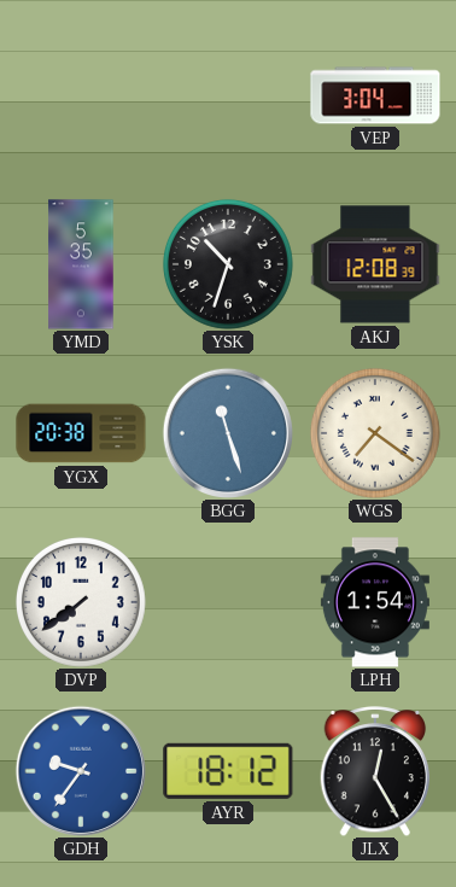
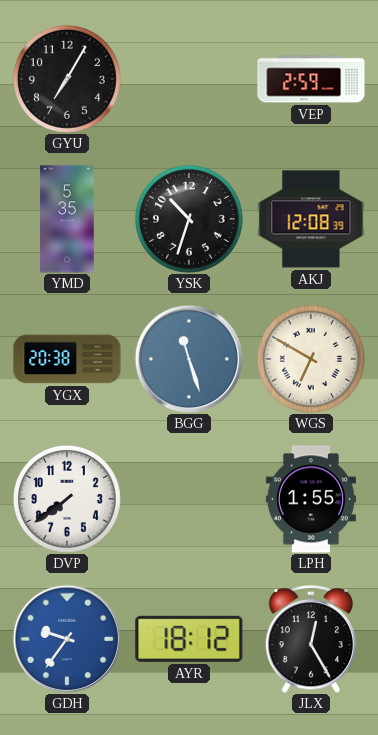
GYU: none -> 7:05 (67, 79)
VEP: 3:04 -> 2:59 (311, 79)
WGS: 7:21 -> 6:50 (311, 359)
LPH: 1:54 -> 1:55 (311, 499)
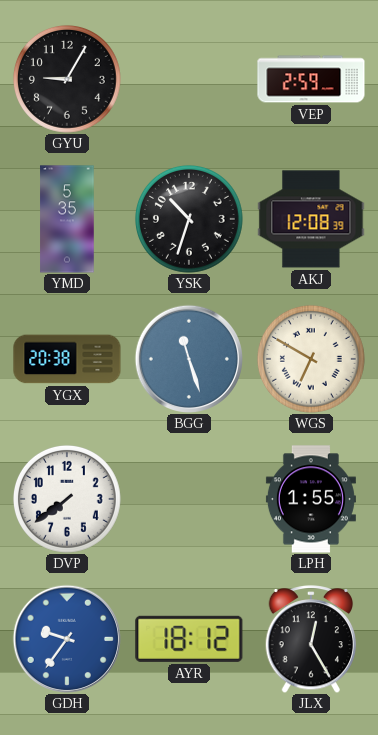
GYU: 7:05 -> 9:05 (67, 79)
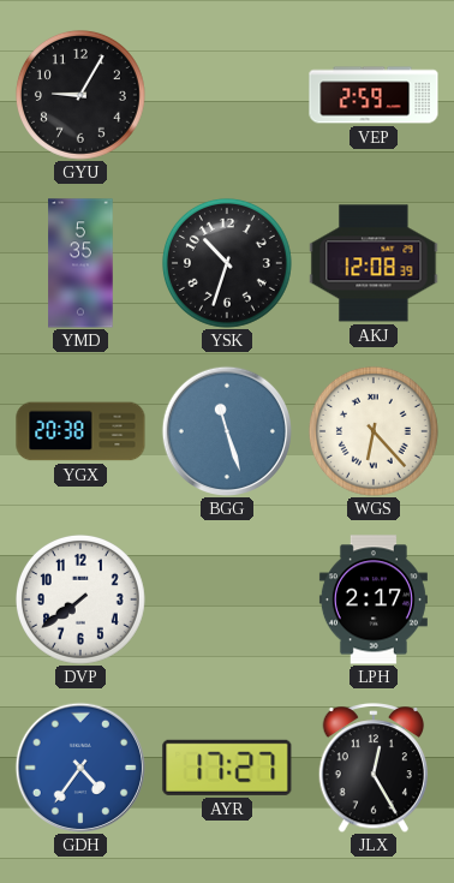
WGS: 6:50 -> 6:23 (374, 431)
LPH: 1:55 -> 2:17 (374, 599)
GDH: 9:36 -> 4:36 (79, 766)
AYR: 18:12 -> 17:27 (227, 768)
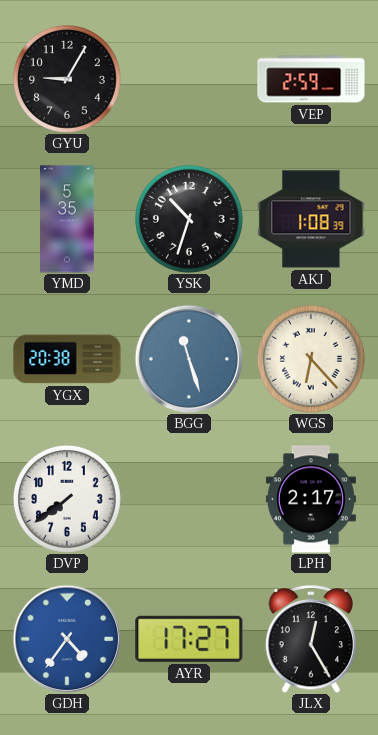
AKJ: 12:08 -> 1:08 (311, 219)
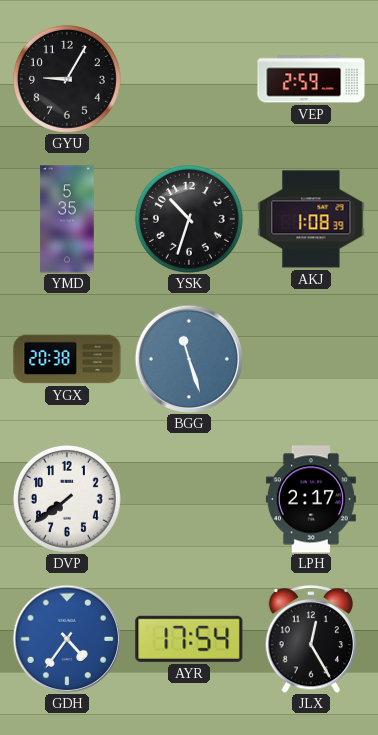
WGS: 6:23 -> none (311, 359)
AYR: 17:27 -> 17:54 (189, 639)
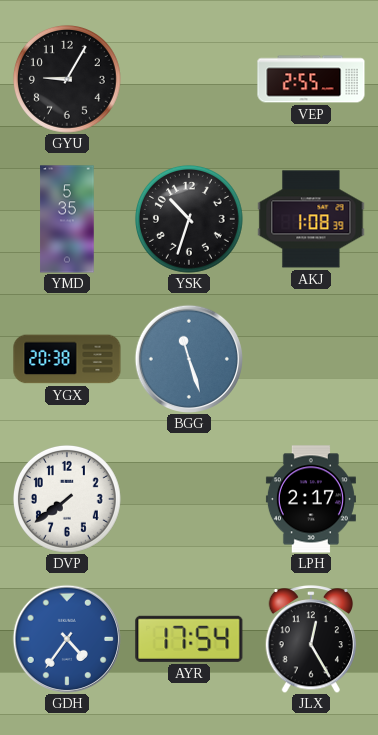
VEP: 2:59 -> 2:55 (311, 79)
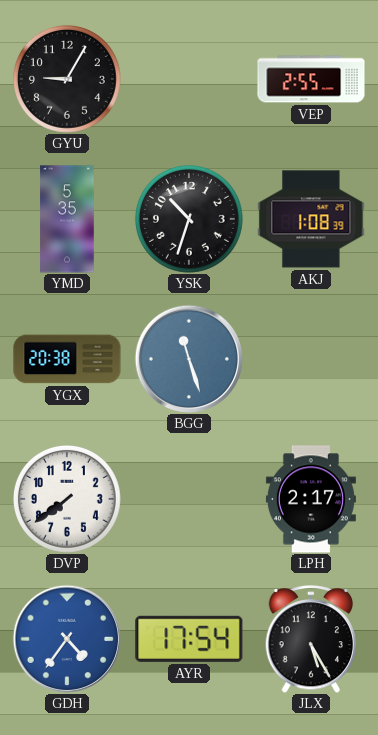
JLX: 12:25 -> 5:25 (311, 640)
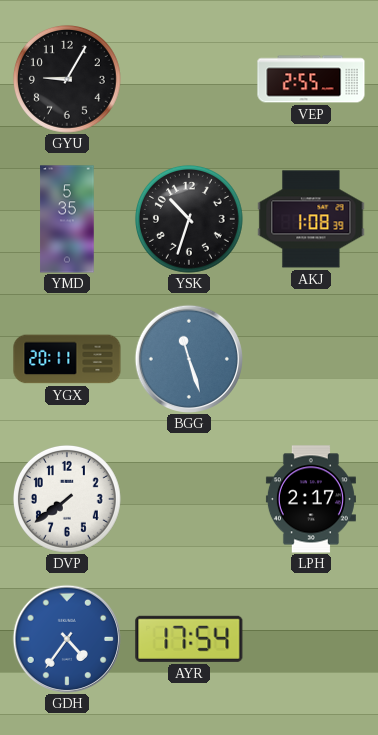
YGX: 20:38 -> 20:11 (67, 359)
JLX: 5:25 -> none (311, 640)
